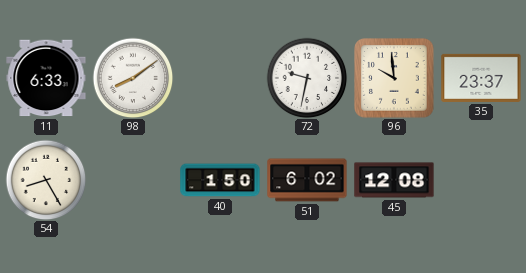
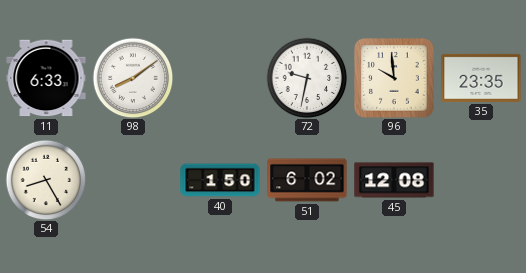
35: 23:37 -> 23:35 (481, 78)
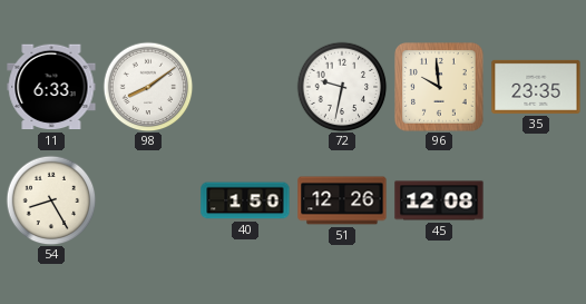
51: 6:02 -> 12:26 (342, 200)
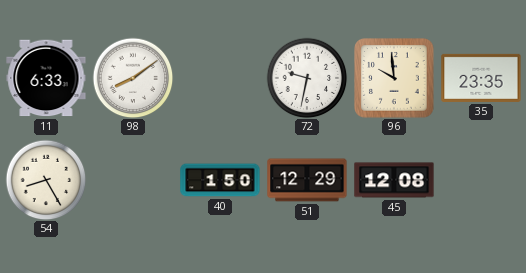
51: 12:26 -> 12:29 (307, 180)
